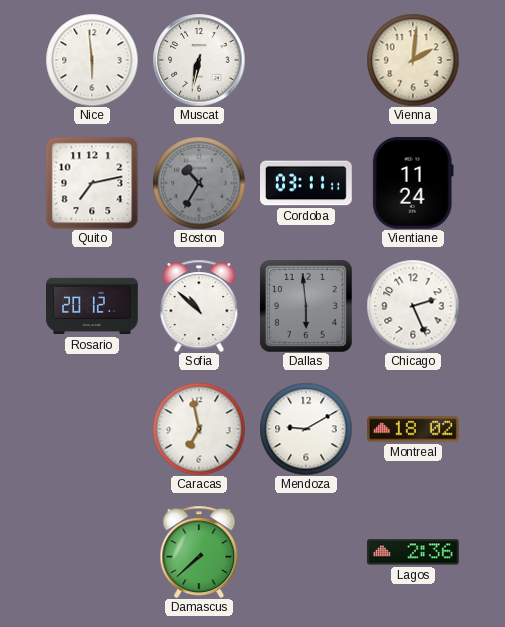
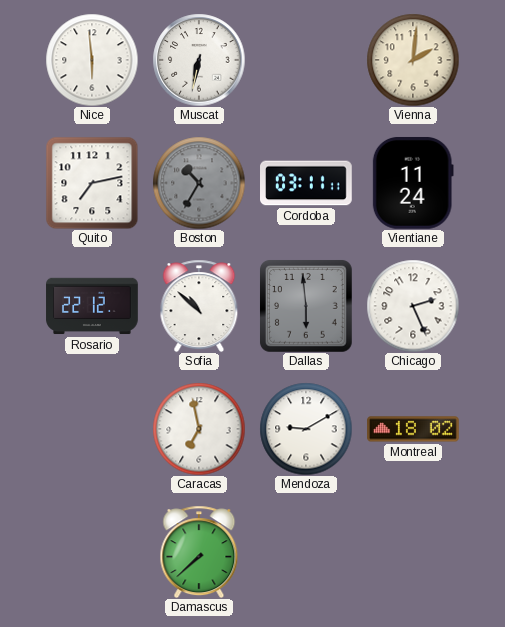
Rosario: 20:12 -> 22:12 (92, 306)
Lagos: 2:36 -> none (414, 552)
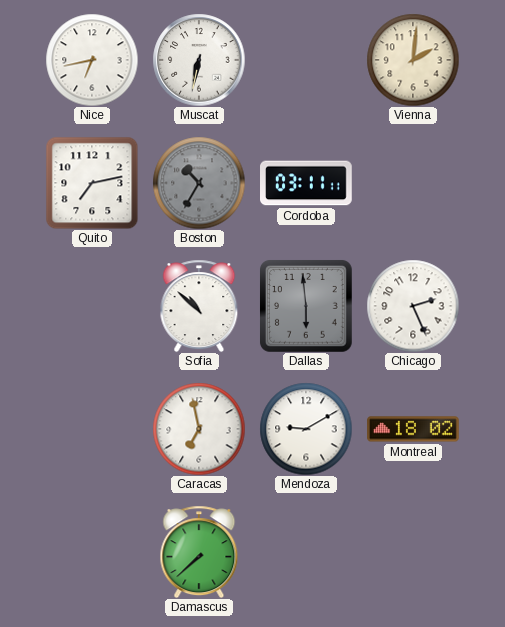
Nice: 5:59 -> 6:43 (92, 60)
Vientiane: 11:24 -> none (413, 183)
Rosario: 22:12 -> none (92, 306)
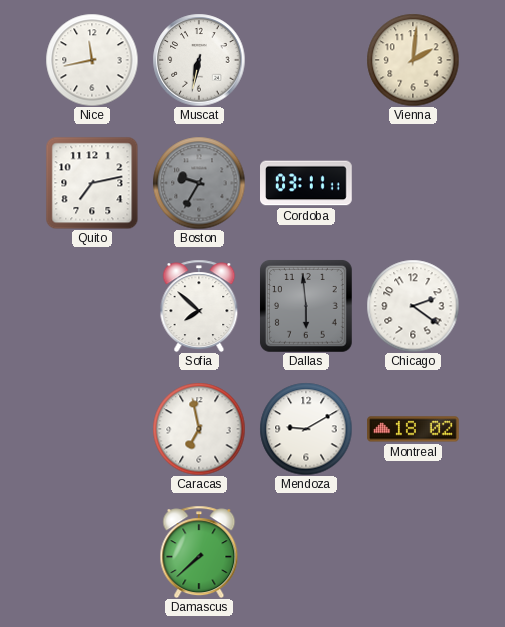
Nice: 6:43 -> 11:43 (92, 60)
Boston: 10:35 -> 9:35 (199, 183)
Sofia: 10:52 -> 7:52 (199, 306)
Chicago: 2:26 -> 2:21 (413, 306)
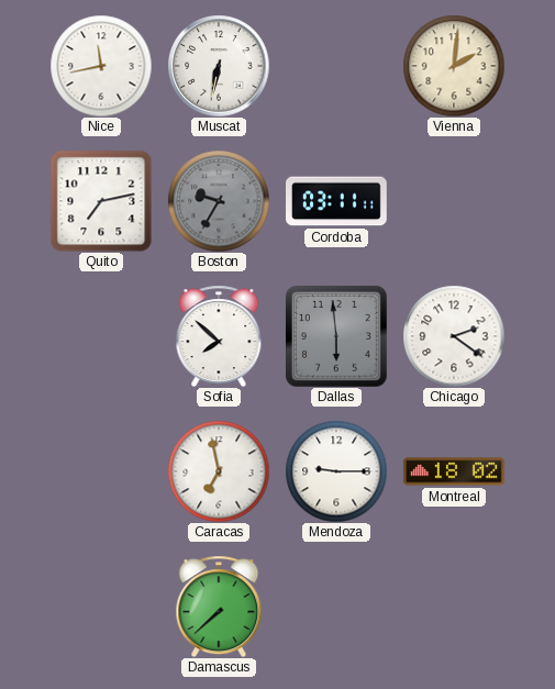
Mendoza: 9:10 -> 9:15 (336, 471)
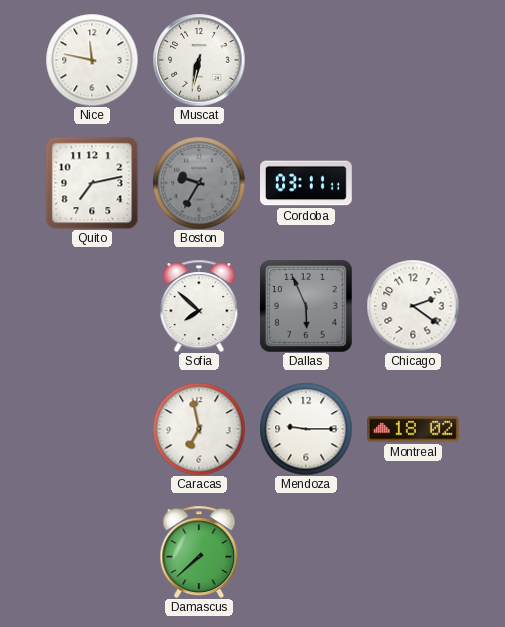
Nice: 11:43 -> 11:47 (92, 60)
Vienna: 2:01 -> none (454, 66)
Dallas: 5:59 -> 5:56 (306, 306)
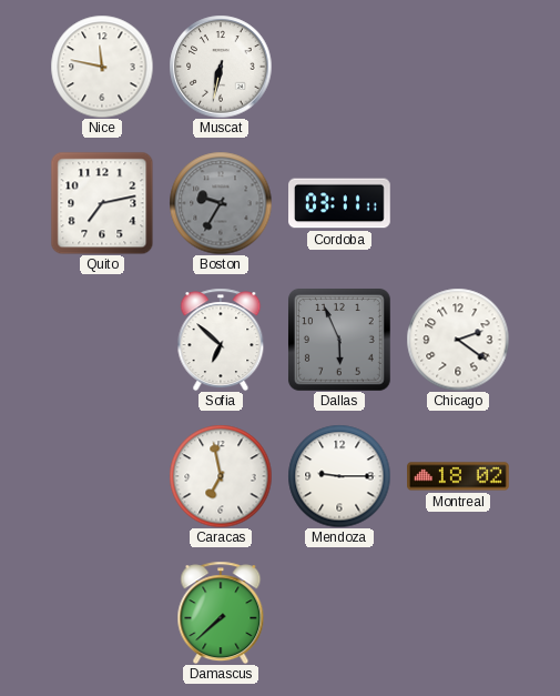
Sofia: 7:52 -> 6:52 (221, 340)
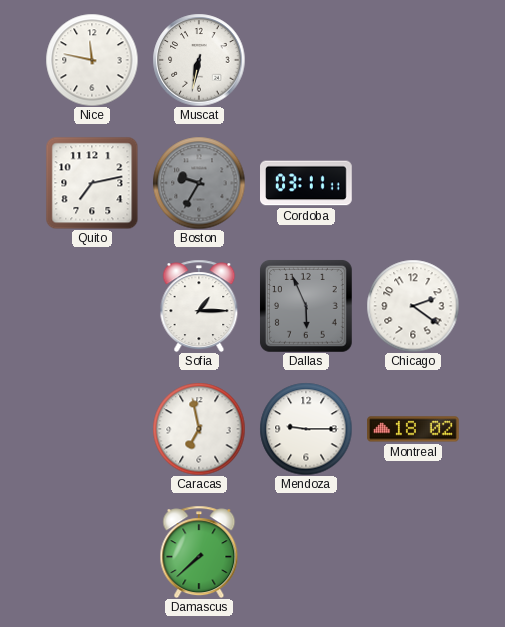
Sofia: 6:52 -> 1:15 (199, 306)
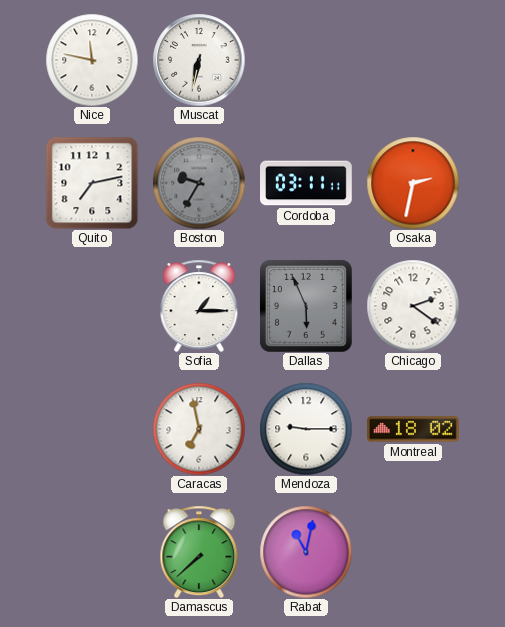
Osaka: none -> 2:32 (413, 183)
Rabat: none -> 11:02 (306, 552)
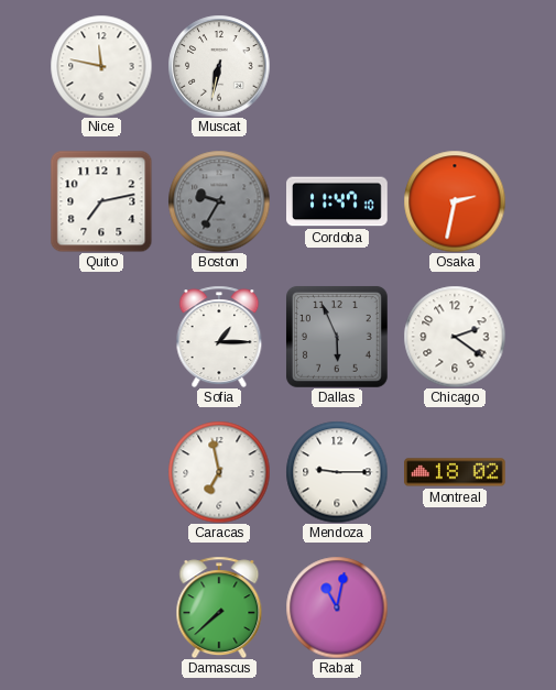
Cordoba: 03:11 -> 11:47 (338, 201)
